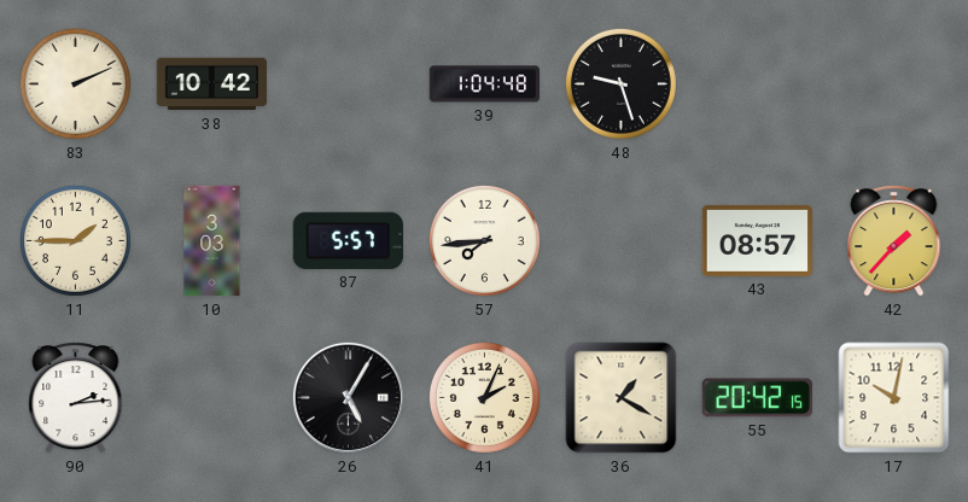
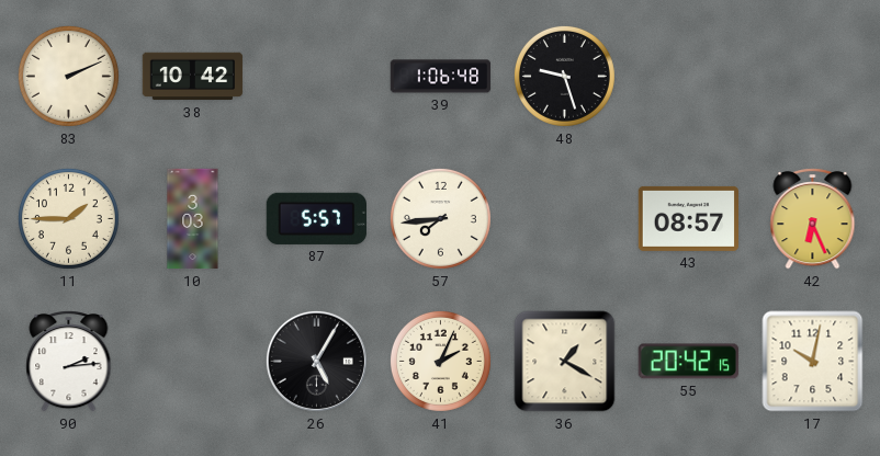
39: 1:04 -> 1:06 (441, 77)
42: 1:37 -> 6:26 (813, 219)
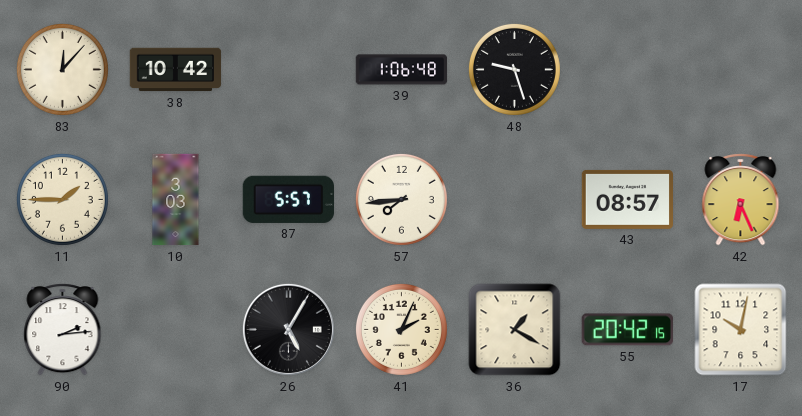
83: 2:11 -> 12:07 (62, 69)
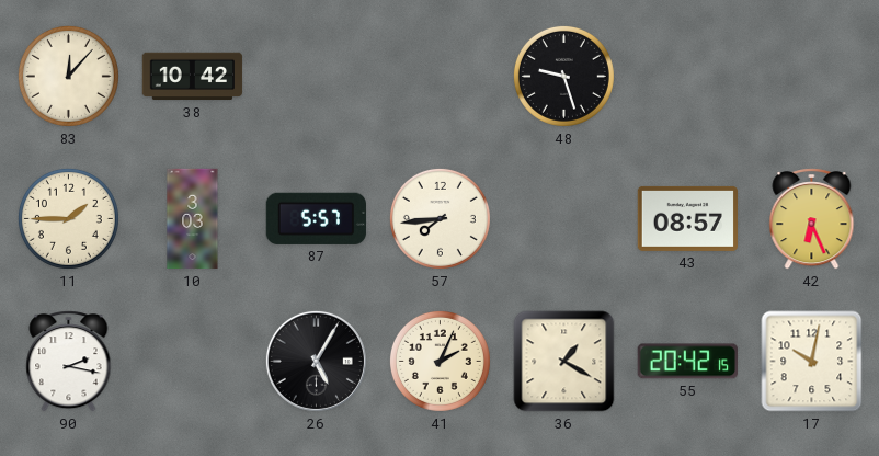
39: 1:06 -> none (402, 70)
90: 2:14 -> 2:17 (69, 362)
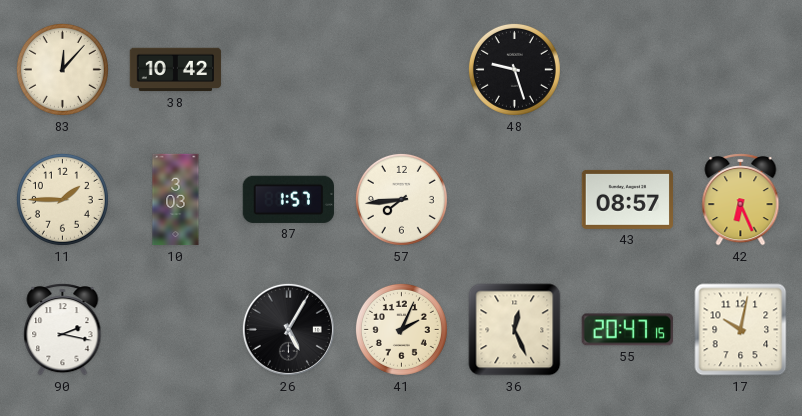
87: 5:57 -> 1:57 (288, 199)
36: 1:20 -> 12:26 (515, 330)
55: 20:42 -> 20:47 (627, 330)
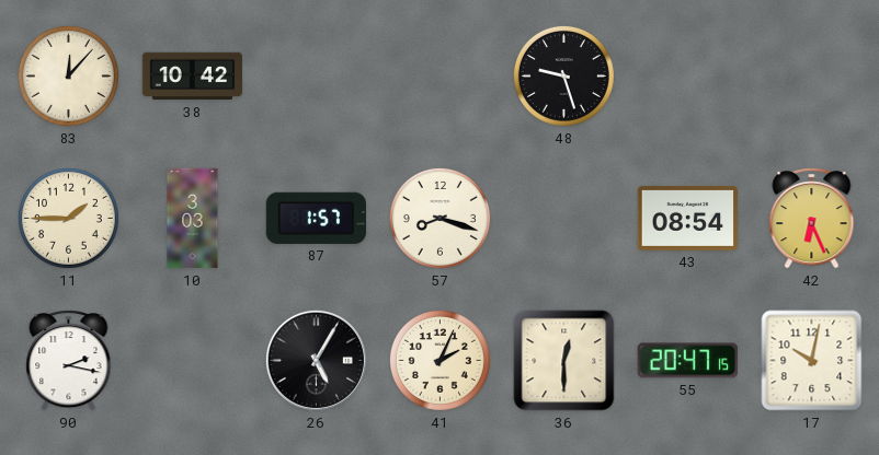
57: 7:44 -> 8:18 (439, 218)
43: 08:57 -> 08:54 (688, 218)
36: 12:26 -> 12:30 (564, 361)
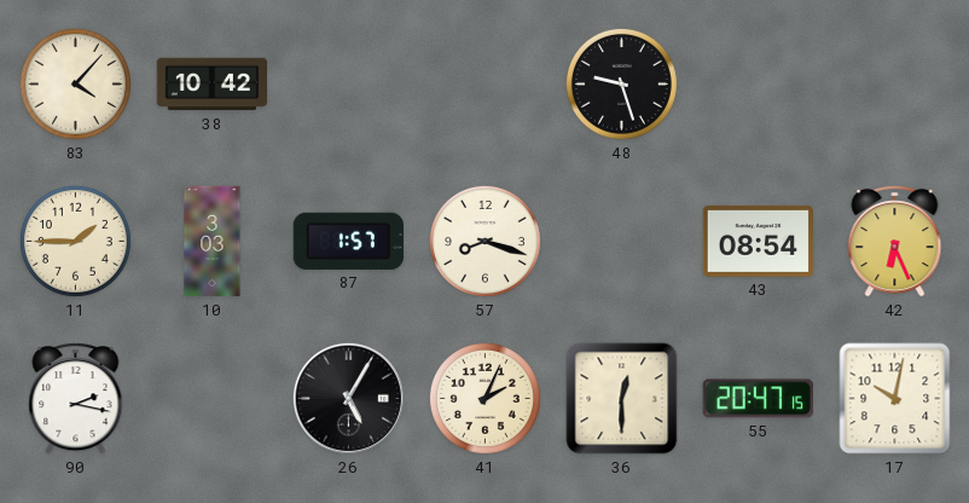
83: 12:07 -> 4:07 (75, 83)
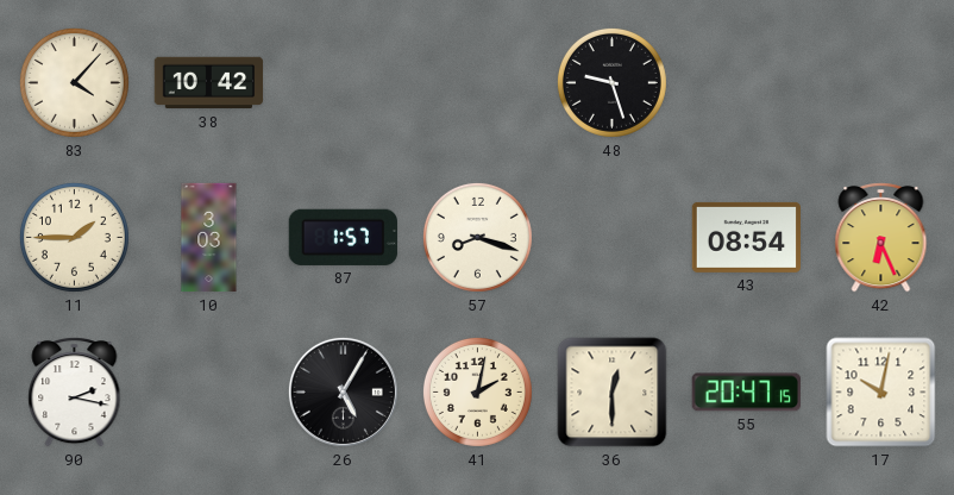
41: 2:04 -> 2:02 (477, 391)
